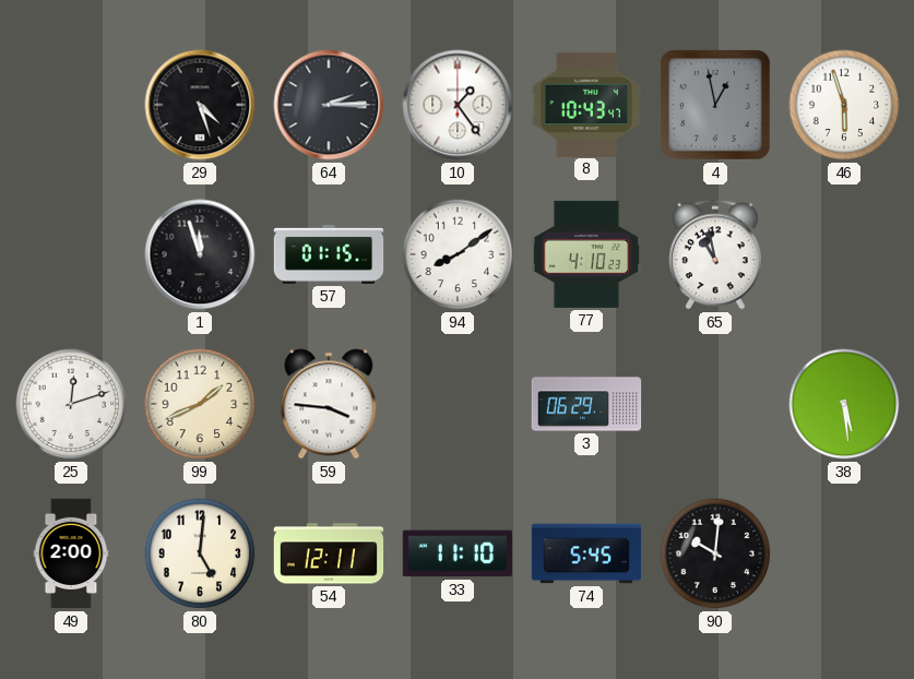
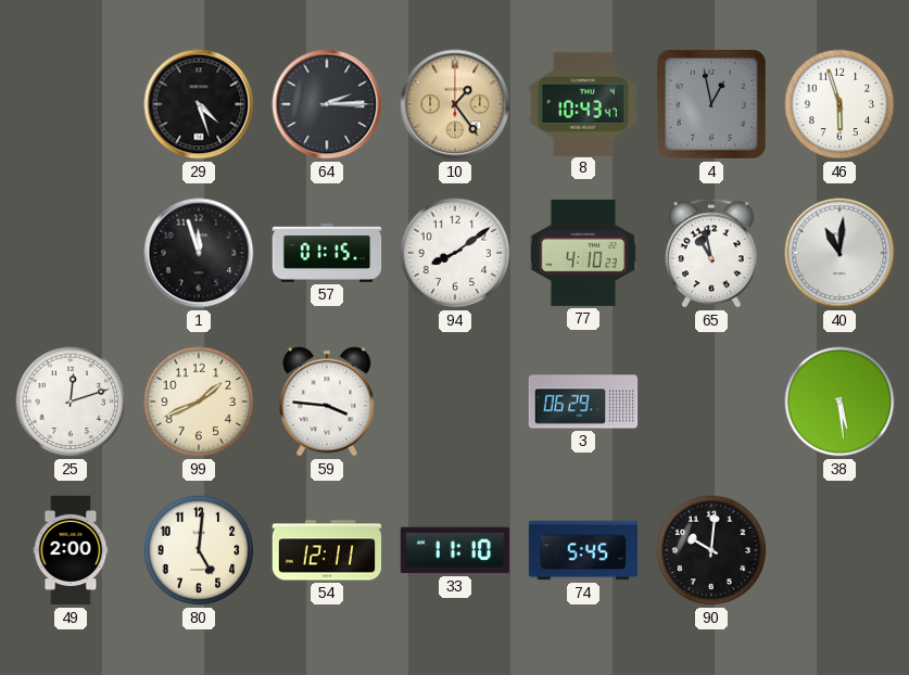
10 dial: white -> champagne (455, 104)
40: none -> 11:01 (839, 253)
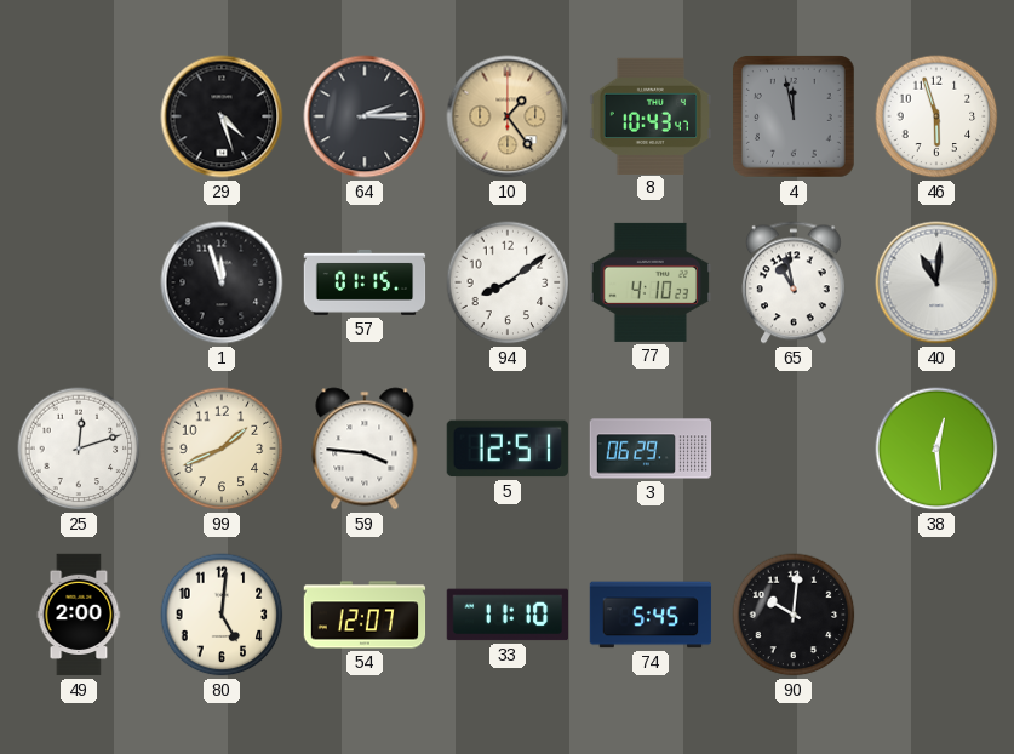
4: 12:58 -> 11:58 (794, 116)
5: none -> 12:51 (508, 449)
38: 5:29 -> 12:29 (936, 449)
54: 12:11 -> 12:07 (365, 615)
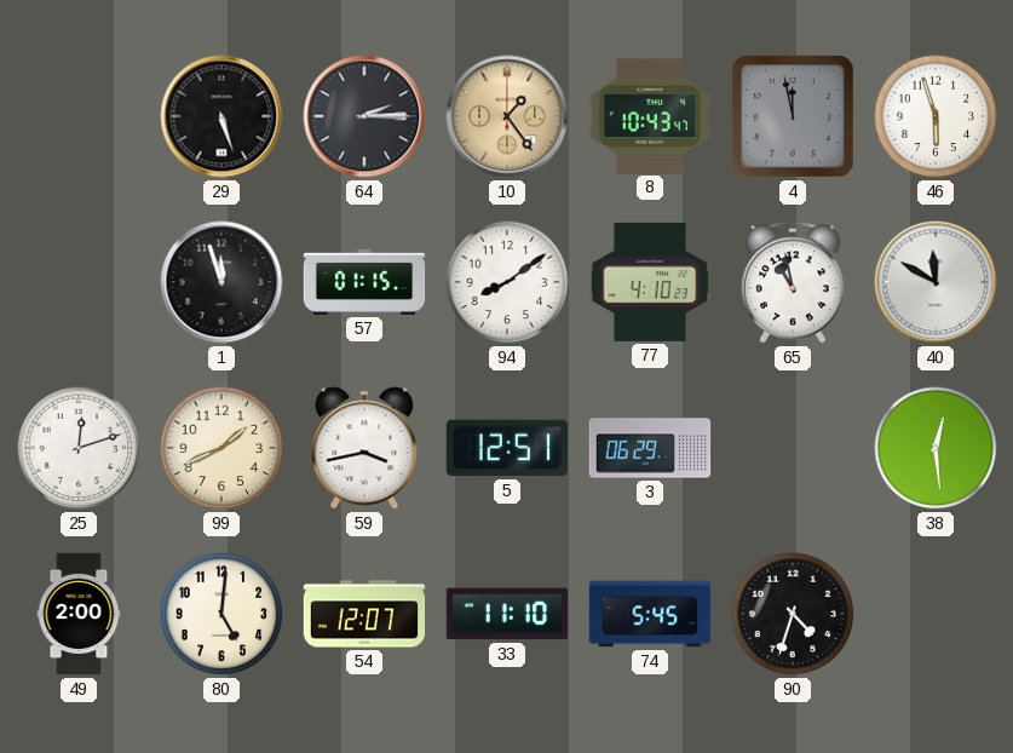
29: 4:27 -> 5:27 (221, 116)
40: 11:01 -> 11:50 (936, 282)
59: 3:46 -> 3:43 (364, 448)
90: 10:01 -> 4:33 (793, 614)
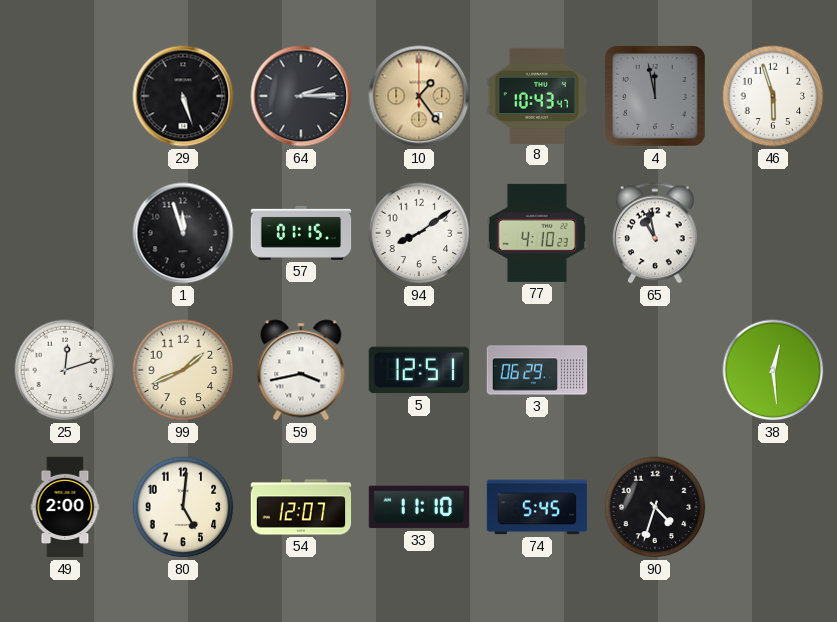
40: 11:50 -> none (936, 282)
